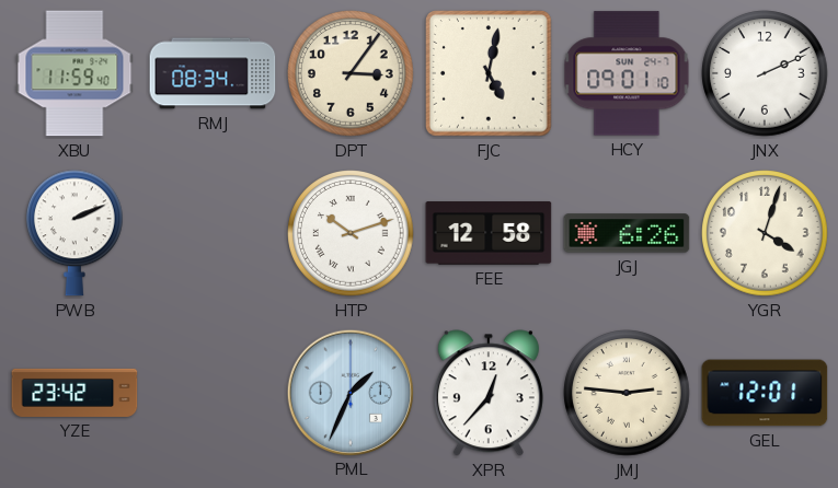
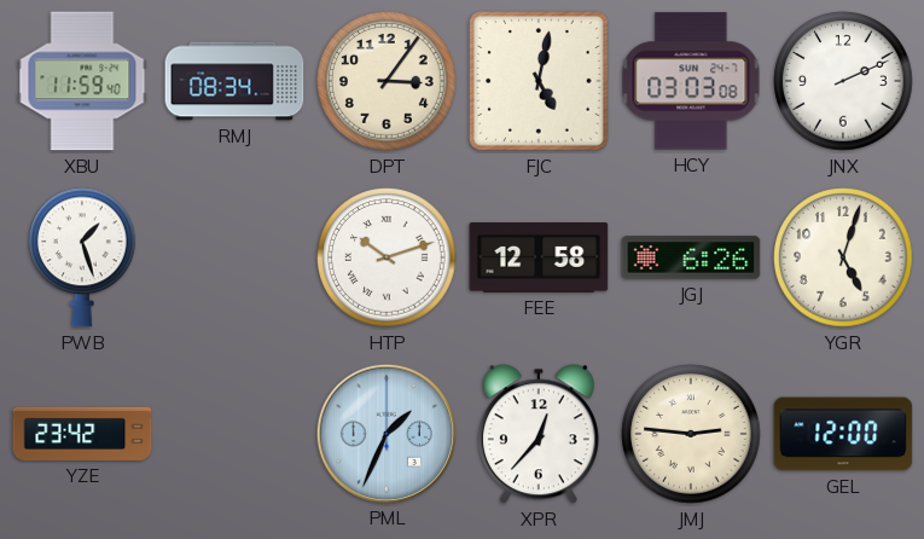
HCY: 09:01 -> 03:03 (691, 81)
PWB: 2:11 -> 1:27 (83, 257)
YGR: 4:03 -> 5:03 (843, 257)
GEL: 12:01 -> 12:00 (843, 434)
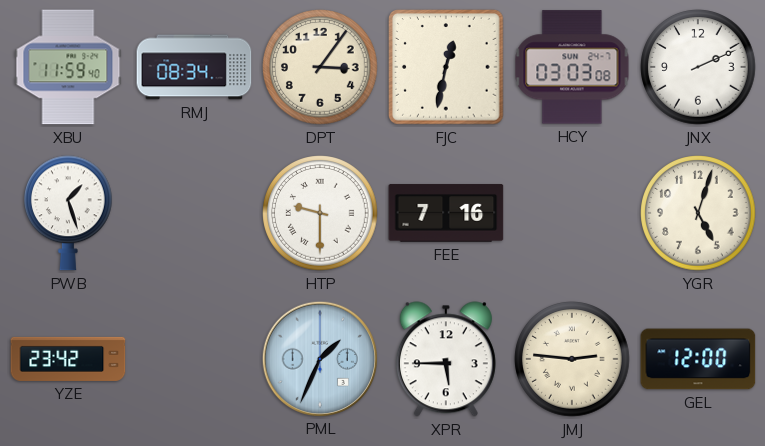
FJC: 5:02 -> 12:32 (447, 68)
HTP: 10:12 -> 9:30 (320, 213)
FEE: 12:58 -> 7:16 (446, 213)
JGJ: 6:26 -> none (691, 257)
XPR: 12:37 -> 5:45 (446, 359)
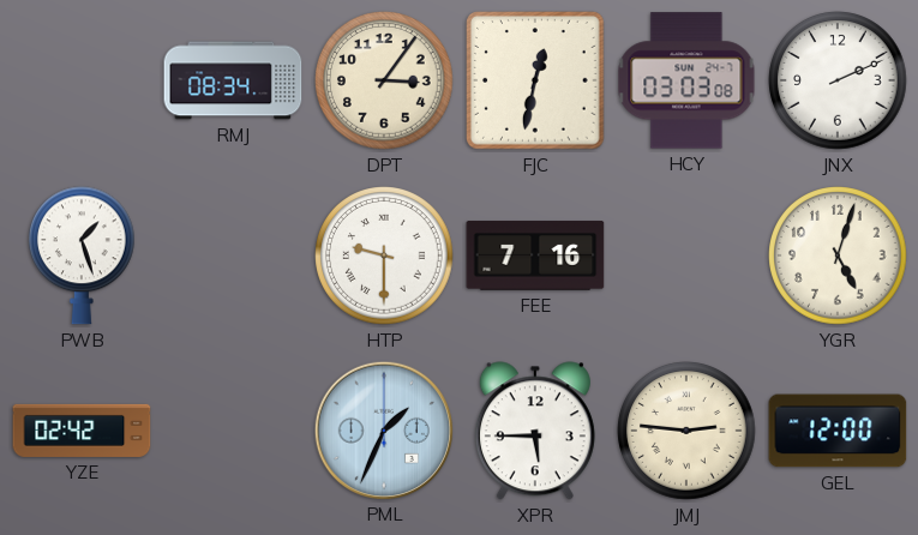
XBU: 11:59 -> none (68, 67)
YZE: 23:42 -> 02:42 (82, 431)
